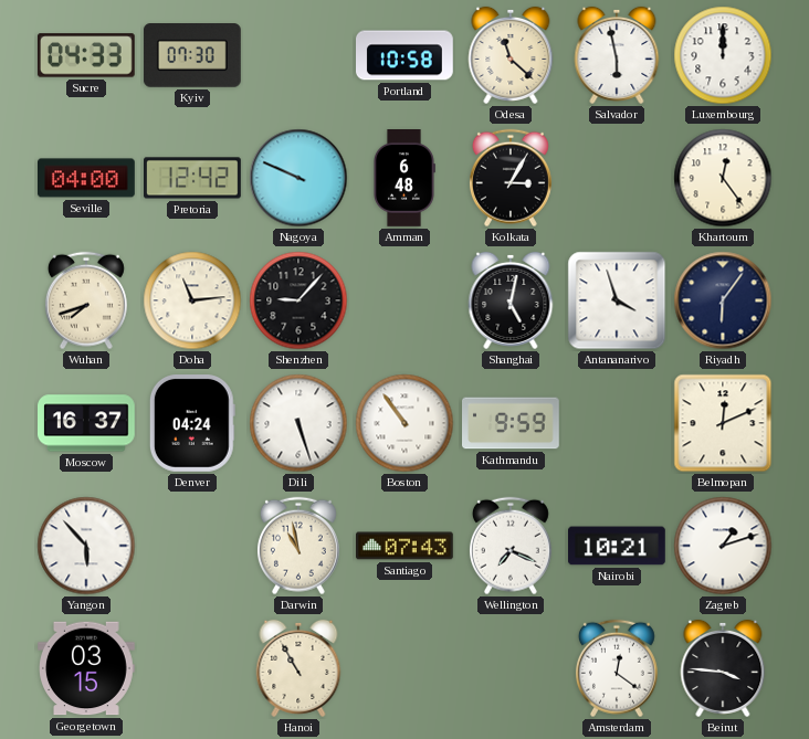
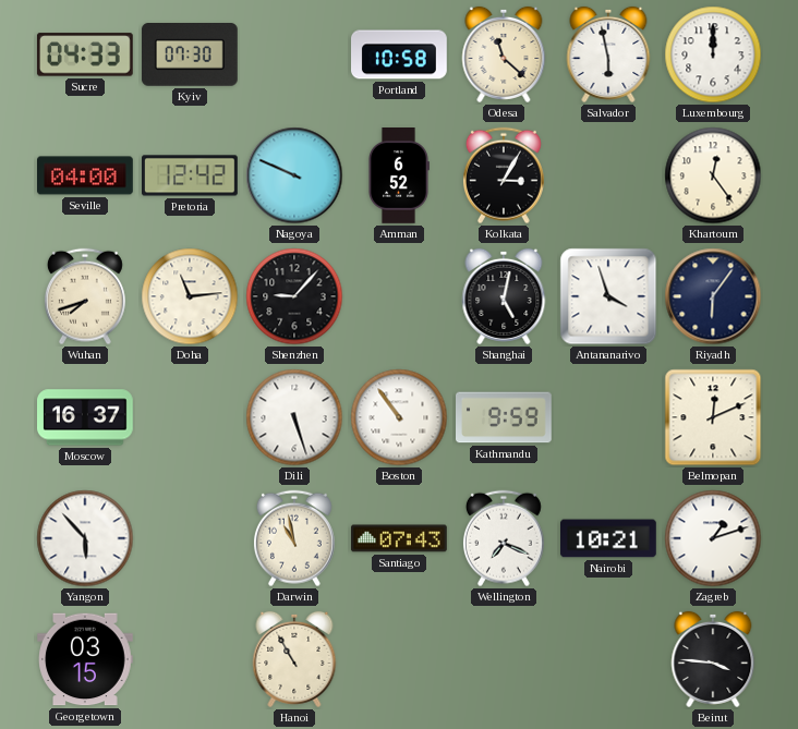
Amman: 6:48 -> 6:52 (399, 177)
Denver: 04:24 -> none (192, 424)
Amsterdam: 12:21 -> none (617, 668)
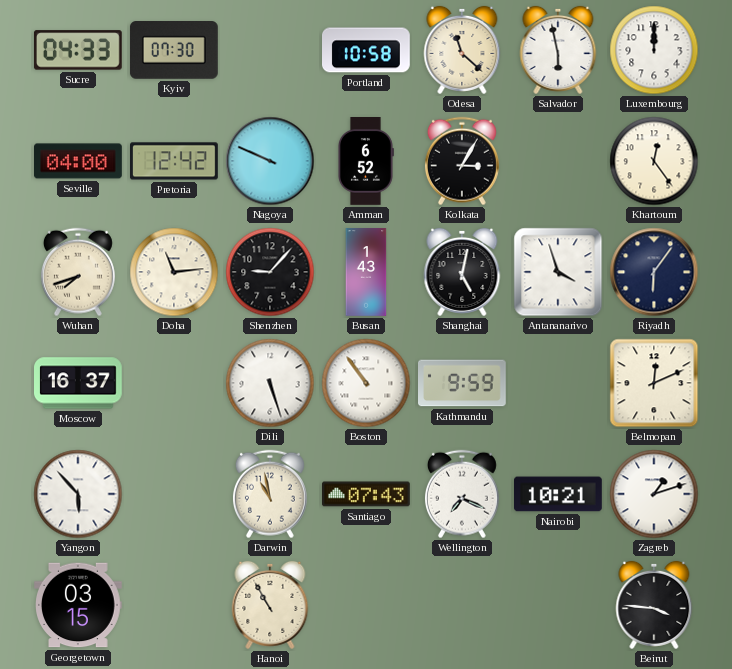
Busan: none -> 1:43 (366, 272)
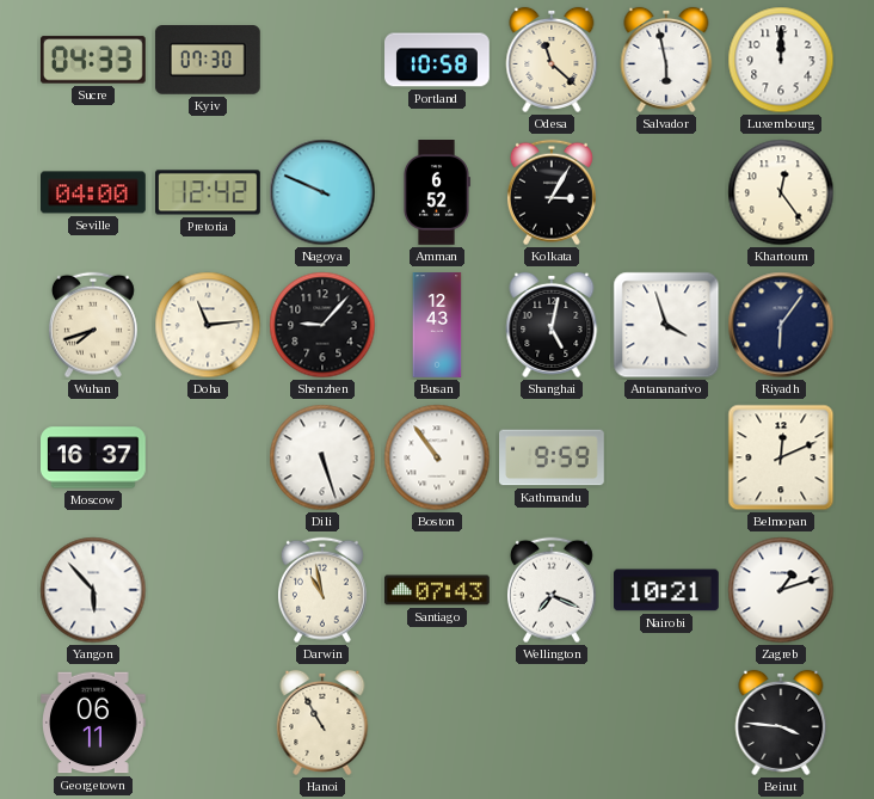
Busan: 1:43 -> 12:43 (437, 325)
Georgetown: 03:15 -> 06:11 (94, 723)
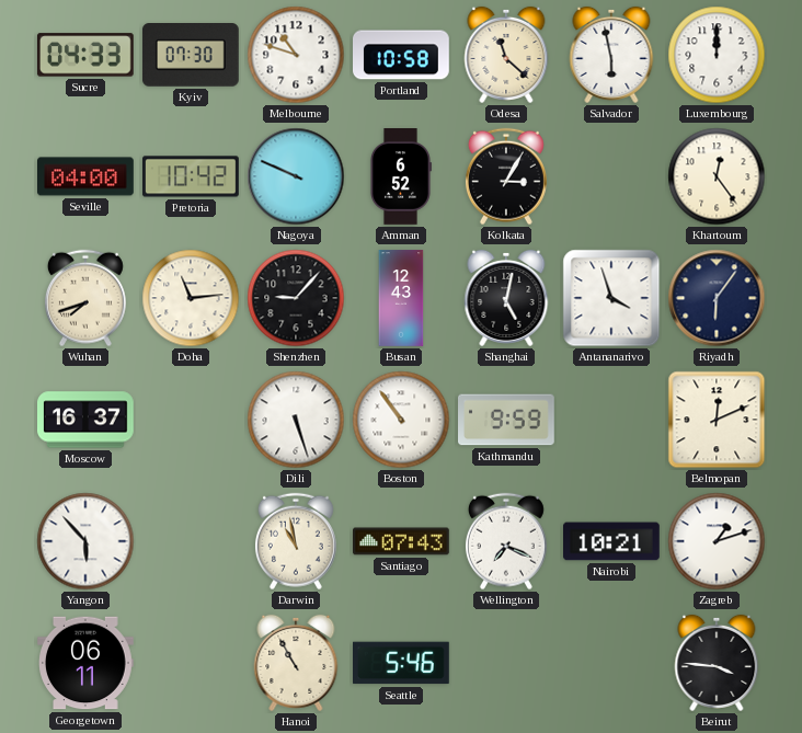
Melbourne: none -> 10:48 (296, 55)
Pretoria: 12:42 -> 10:42 (192, 176)
Seattle: none -> 5:46 (402, 663)
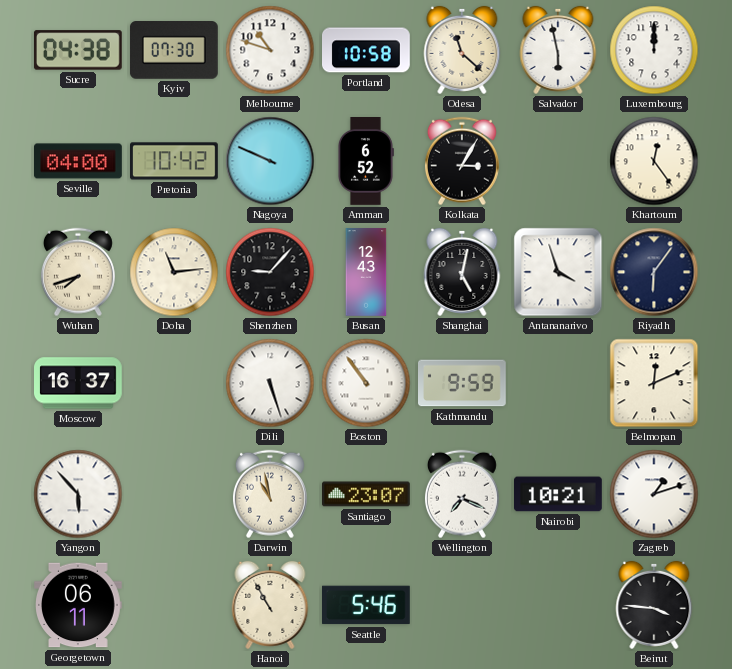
Sucre: 04:33 -> 04:38 (78, 50)
Santiago: 07:43 -> 23:07 (367, 494)
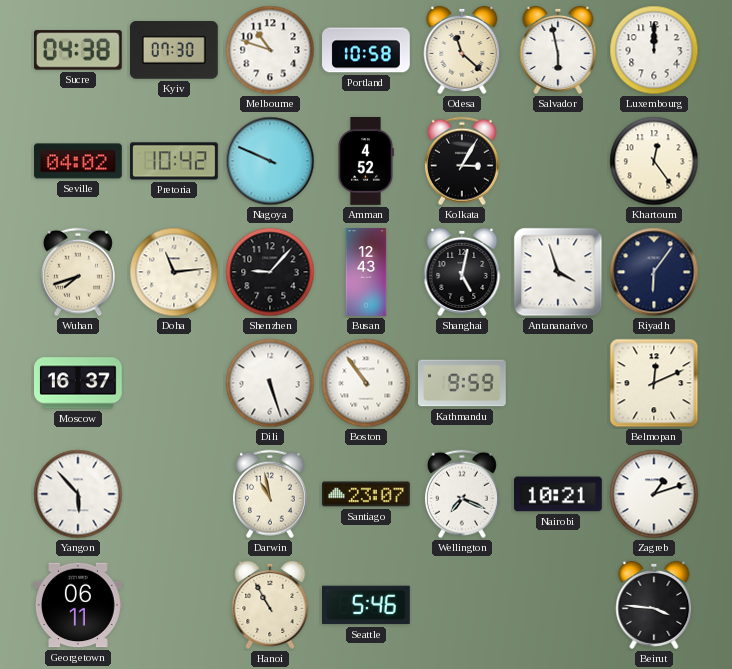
Seville: 04:00 -> 04:02 (79, 161)
Amman: 6:52 -> 4:52 (366, 162)
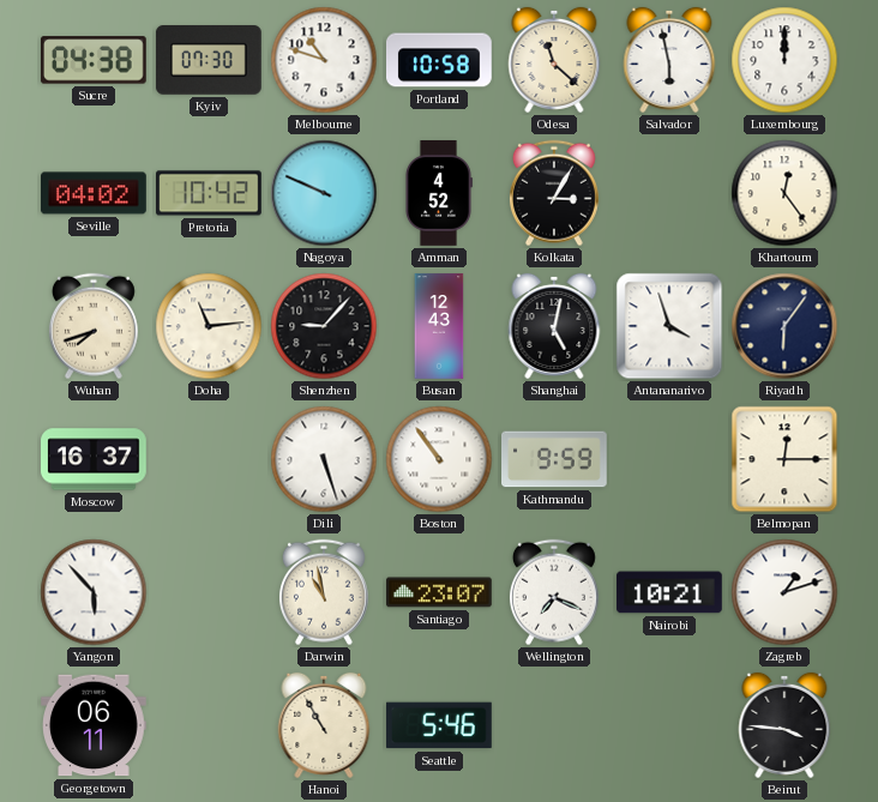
Belmopan: 12:11 -> 12:15 (784, 459)
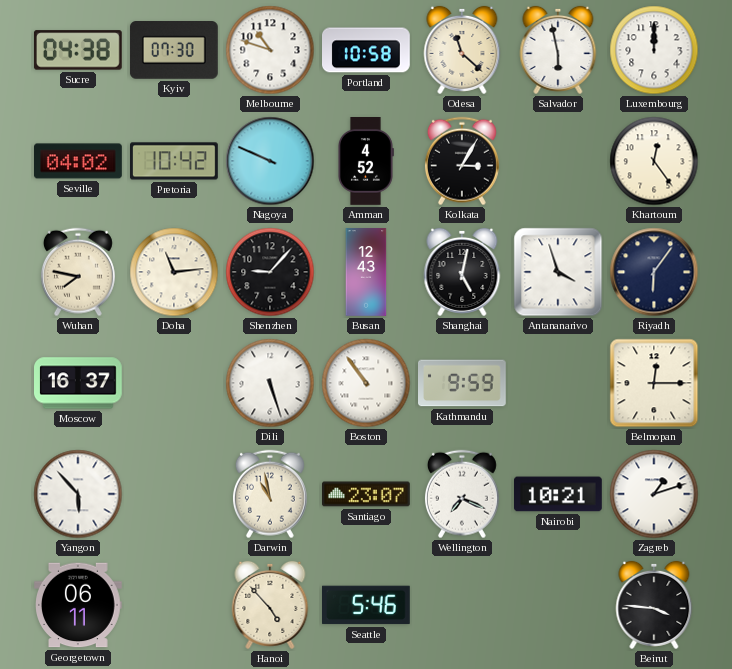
Wuhan: 7:42 -> 7:47 (78, 272)
Hanoi: 10:55 -> 4:53 (270, 605)
